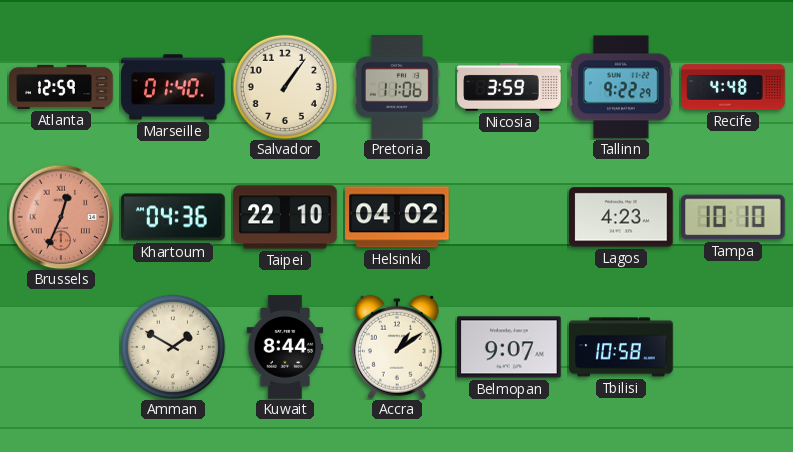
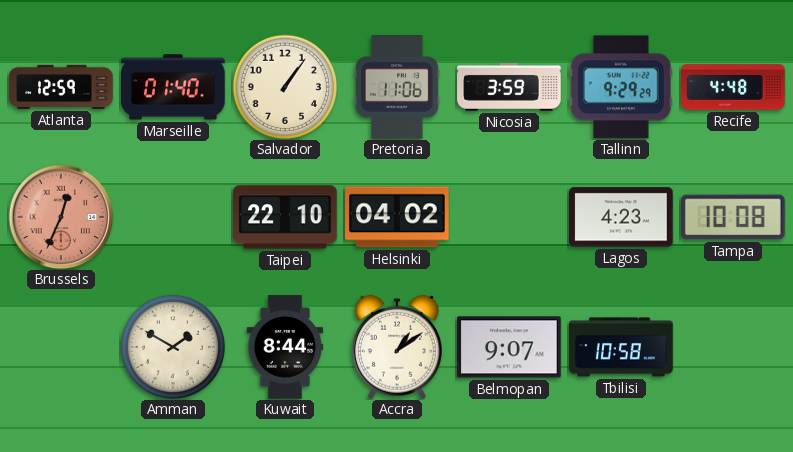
Tallinn: 9:22 -> 9:29 (621, 87)
Khartoum: 04:36 -> none (173, 217)
Tampa: 10:10 -> 10:08 (734, 217)
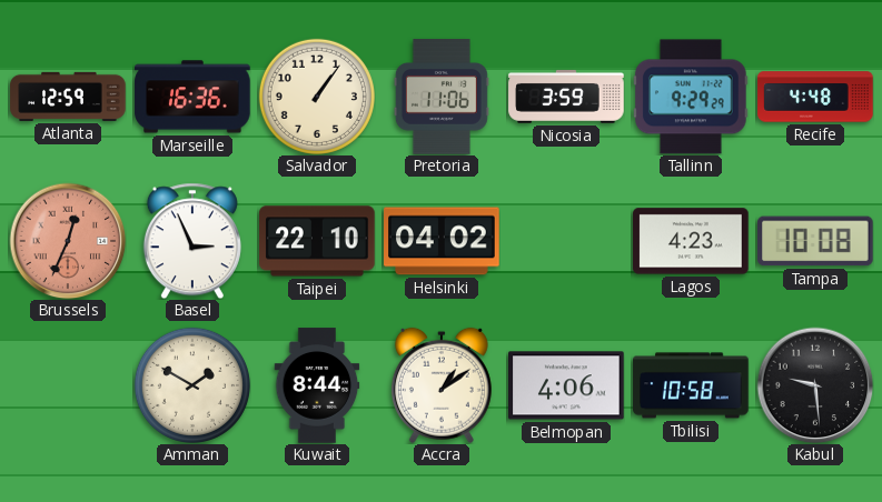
Marseille: 01:40 -> 16:36 (192, 97)
Basel: none -> 2:56 (192, 241)
Belmopan: 9:07 -> 4:06 (566, 385)
Kabul: none -> 9:29 (815, 385)
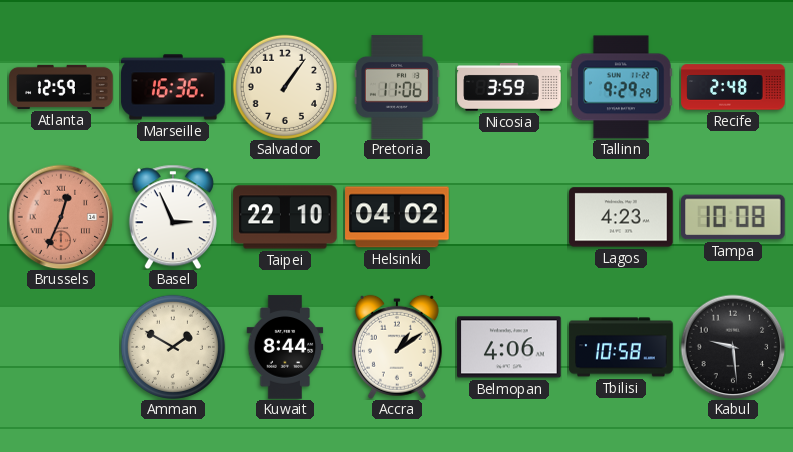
Recife: 4:48 -> 2:48 (733, 87)
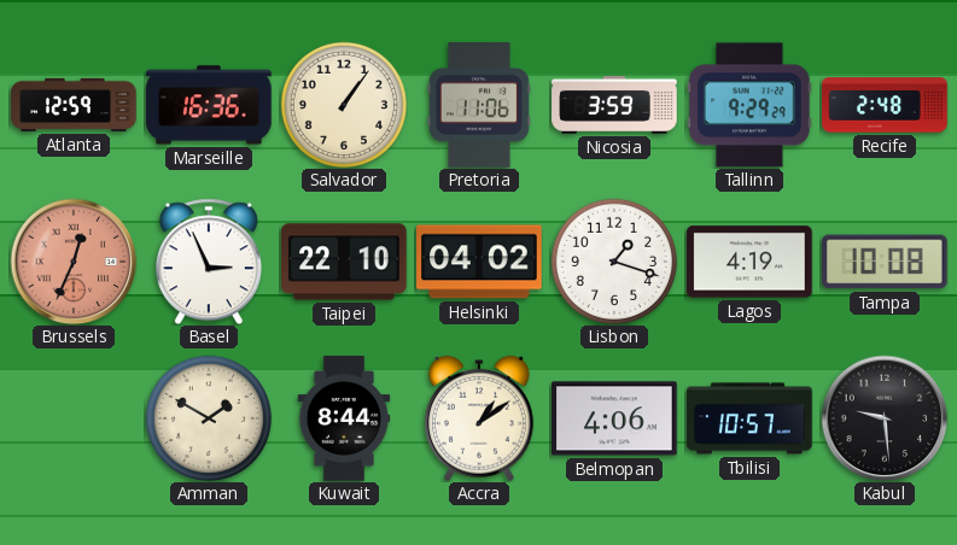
Lisbon: none -> 1:18 (614, 262)
Lagos: 4:23 -> 4:19 (749, 262)
Tbilisi: 10:58 -> 10:57 (749, 418)
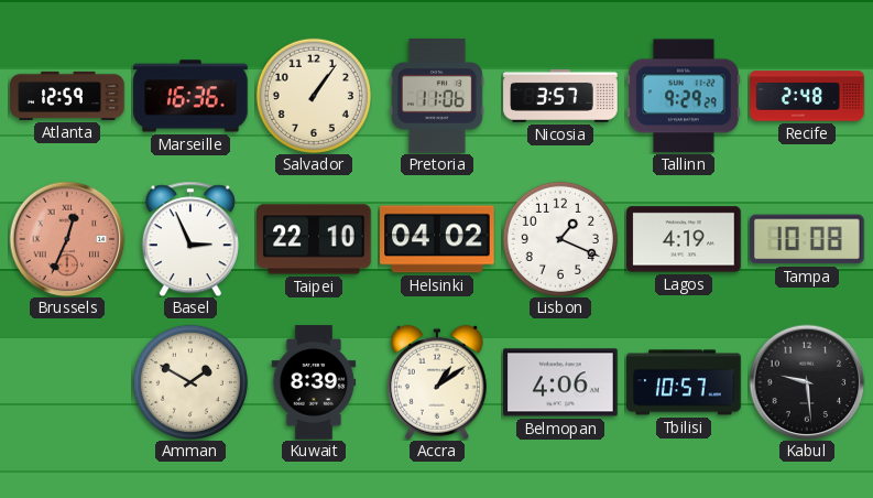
Nicosia: 3:59 -> 3:57 (560, 96)
Lisbon: 1:18 -> 1:19 (560, 239)
Kuwait: 8:44 -> 8:39 (314, 382)
